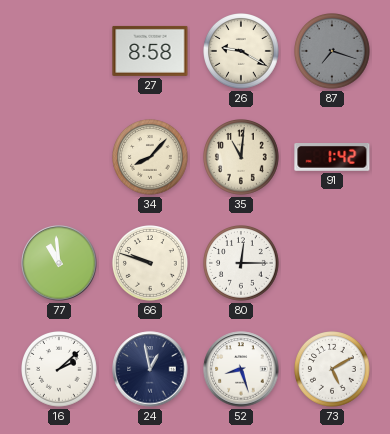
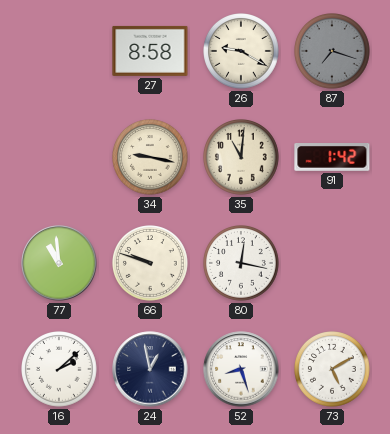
34: 8:07 -> 9:17 (151, 158)
80: 12:15 -> 12:17 (242, 264)
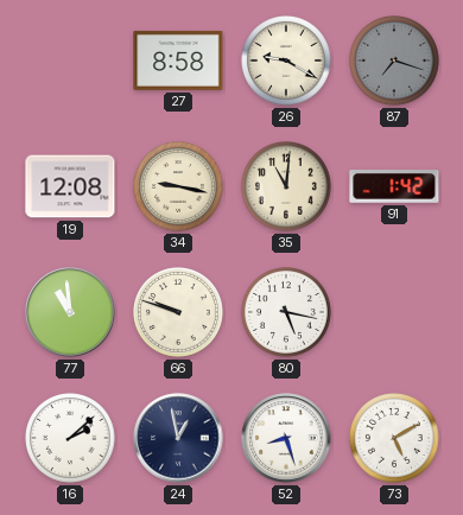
19: none -> 12:08 (70, 186)
80: 12:17 -> 5:17 (287, 313)
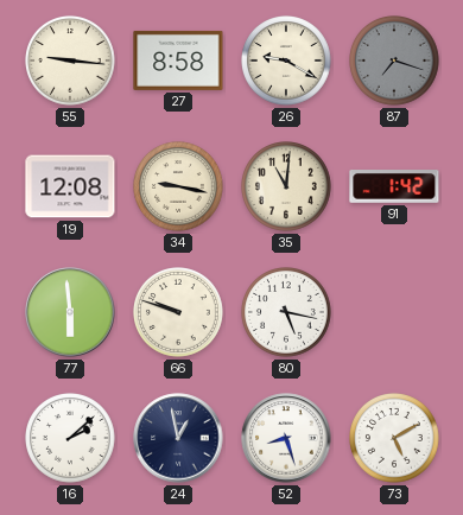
55: none -> 9:16 (71, 62)
77: 10:59 -> 5:59 (70, 312)
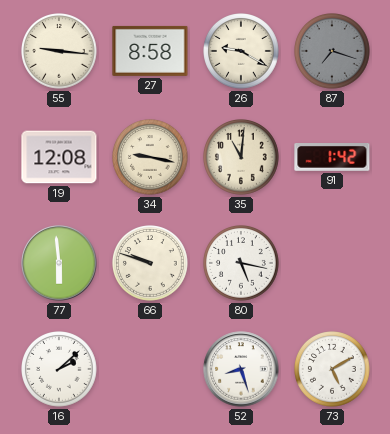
24: 12:58 -> none (178, 438)
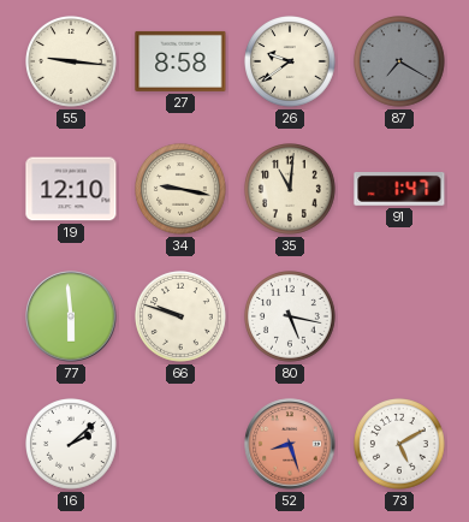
26: 9:20 -> 9:39 (291, 63)
87: 7:18 -> 7:20 (400, 63)
19: 12:08 -> 12:10 (71, 189)
91: 1:42 -> 1:47 (399, 190)
52 dial: white -> salmon (290, 444)
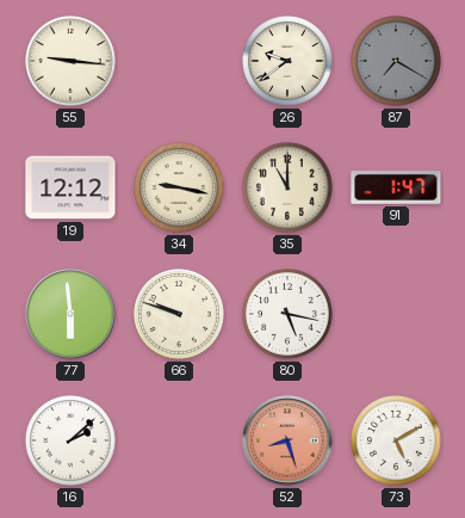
27: 8:58 -> none (180, 61)
19: 12:10 -> 12:12 (70, 187)
35: 11:01 -> 11:00 (289, 189)
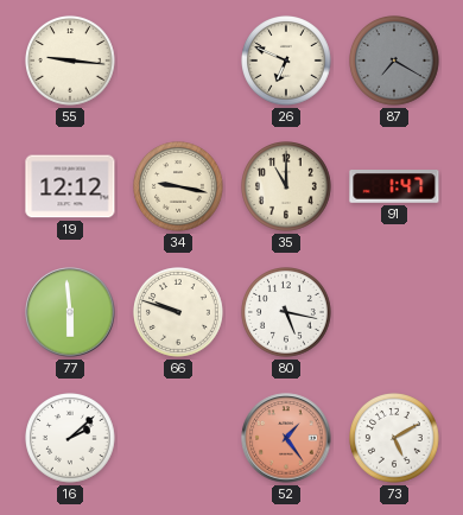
26: 9:39 -> 6:49 (287, 62)
52: 8:27 -> 1:24 (286, 438)
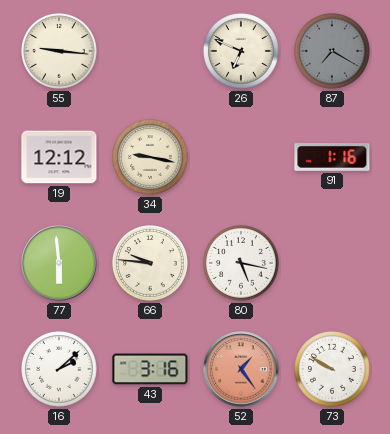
35: 11:00 -> none (287, 187)
91: 1:47 -> 1:16 (332, 158)
66: 9:48 -> 9:46 (151, 264)
43: none -> 3:16 (150, 369)
73: 5:10 -> 9:50 (333, 370)
